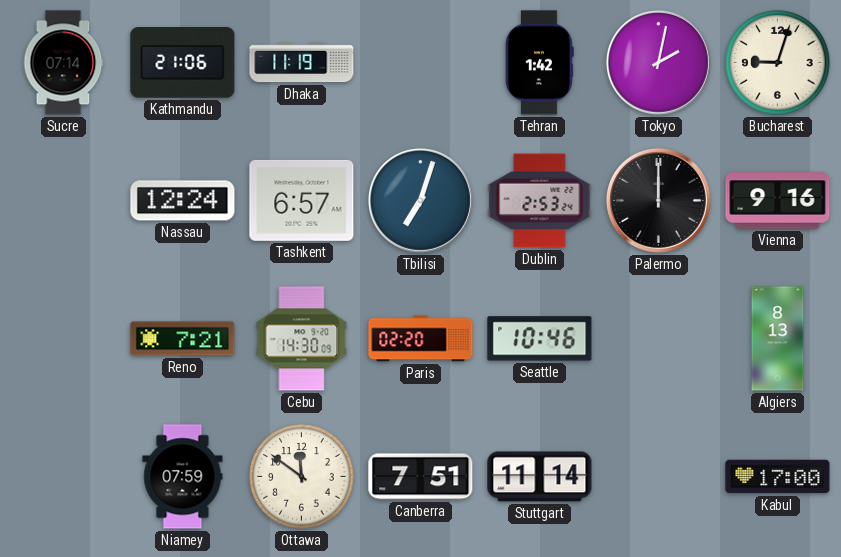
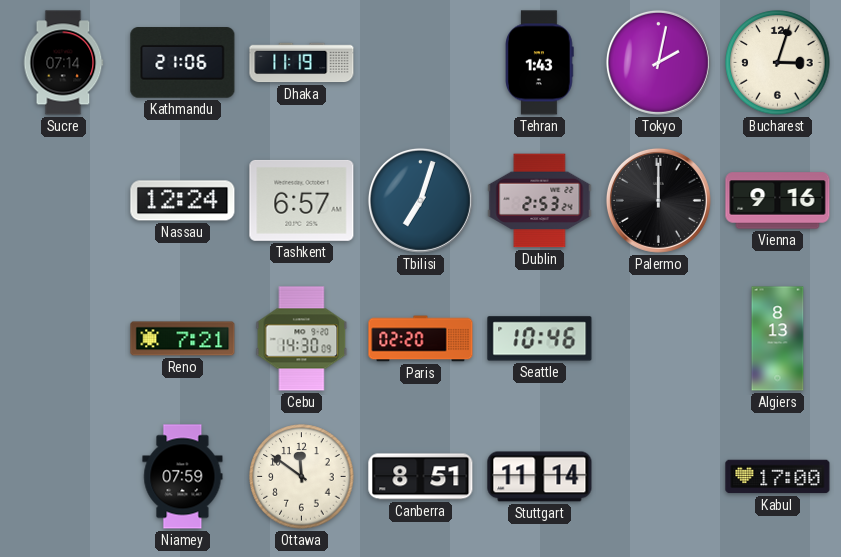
Tehran: 1:42 -> 1:43 (540, 63)
Bucharest: 9:03 -> 3:03 (778, 63)
Canberra: 7:51 -> 8:51 (421, 477)
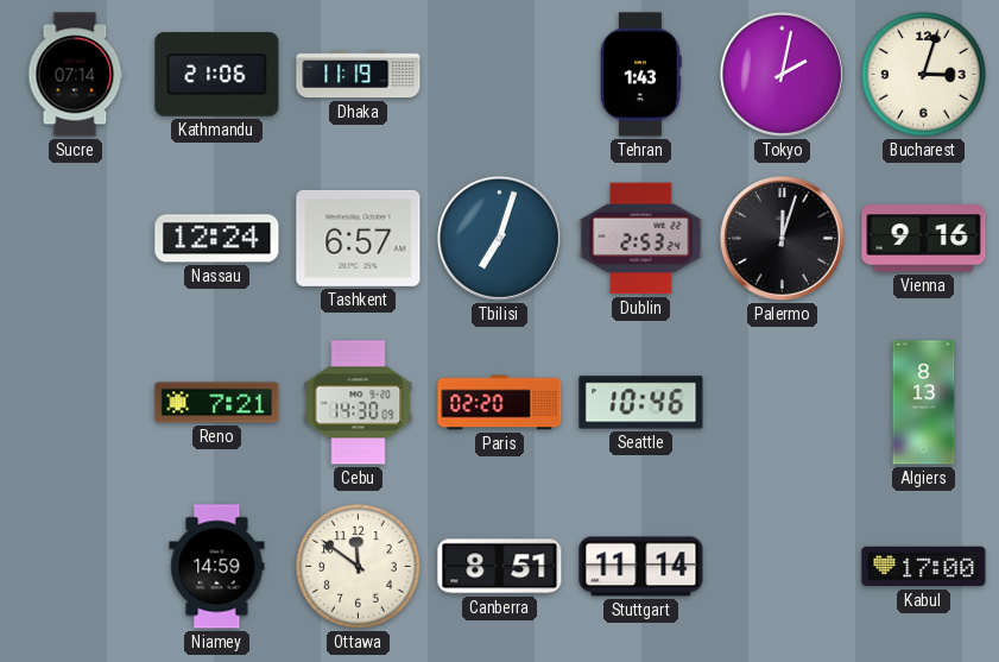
Palermo: 12:00 -> 12:03 (782, 238)
Niamey: 07:59 -> 14:59 (217, 567)
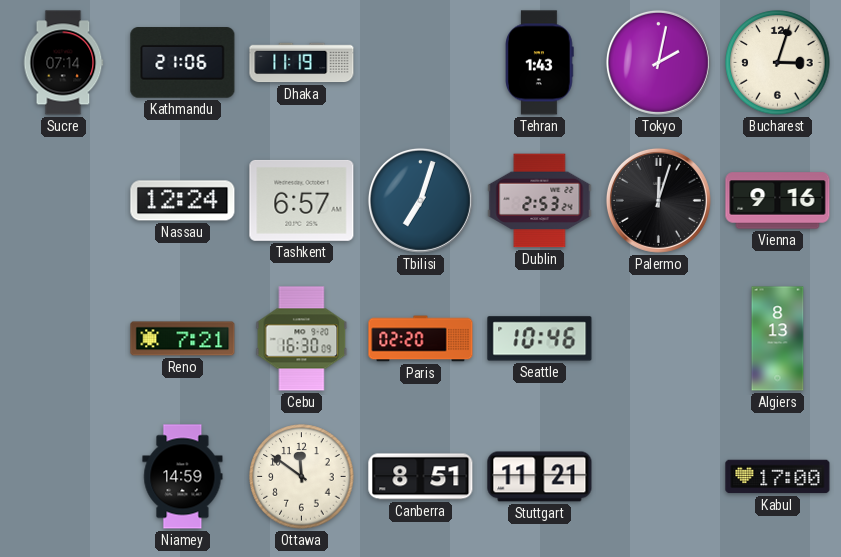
Cebu: 14:30 -> 16:30 (302, 339)
Stuttgart: 11:14 -> 11:21 (540, 477)
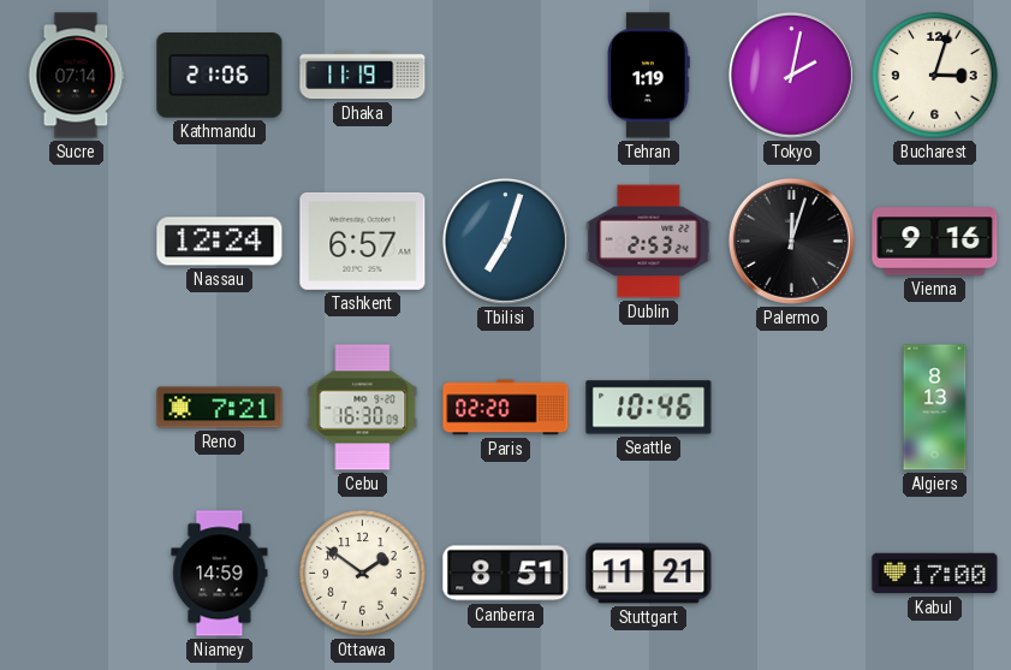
Tehran: 1:43 -> 1:19 (649, 76)
Ottawa: 11:51 -> 1:51 (363, 574)
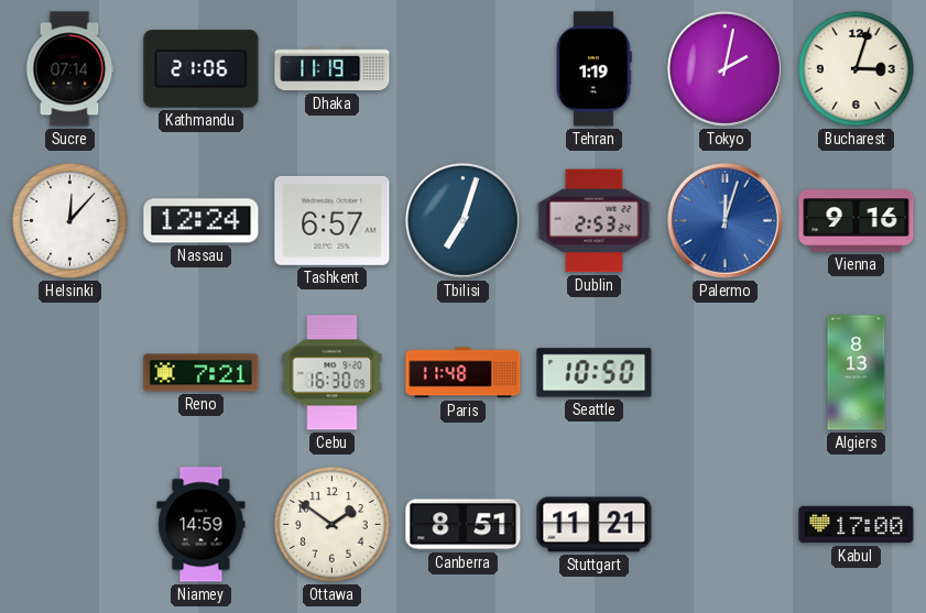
Helsinki: none -> 12:07 (70, 221)
Palermo dial: black -> blue (725, 220)
Paris: 02:20 -> 11:48 (464, 373)
Seattle: 10:46 -> 10:50 (595, 373)
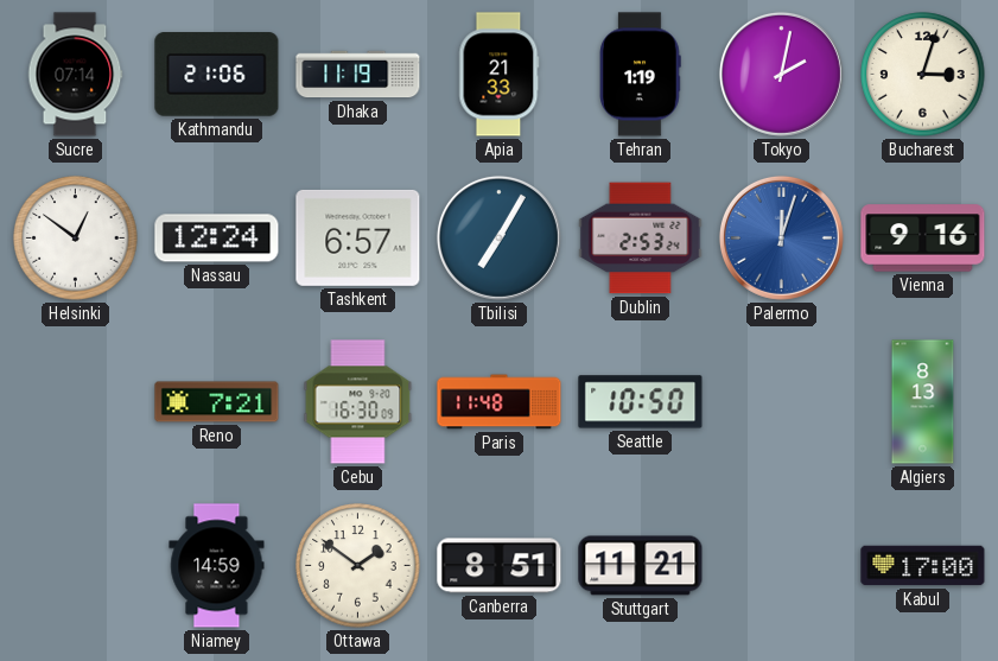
Apia: none -> 21:33 (500, 75)
Helsinki: 12:07 -> 12:51 (76, 239)
Tbilisi: 7:03 -> 7:05 (498, 237)
